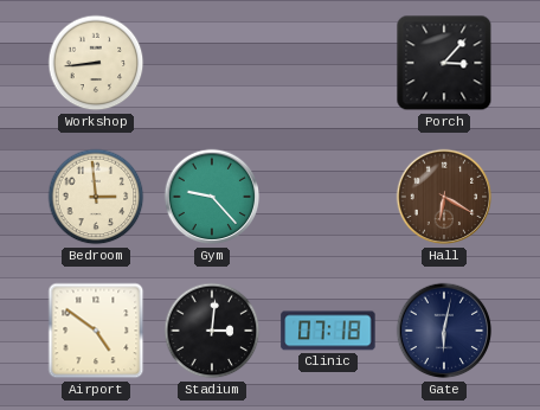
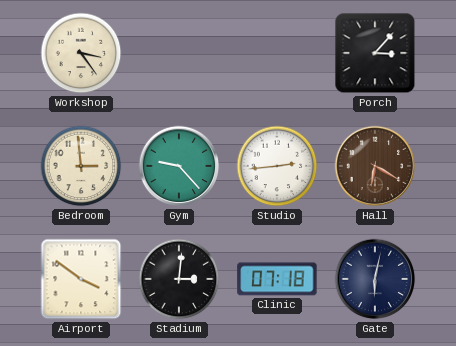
Workshop: 8:44 -> 3:24 (81, 53)
Studio: none -> 2:44 (277, 166)
Airport: 4:51 -> 3:51 (81, 279)
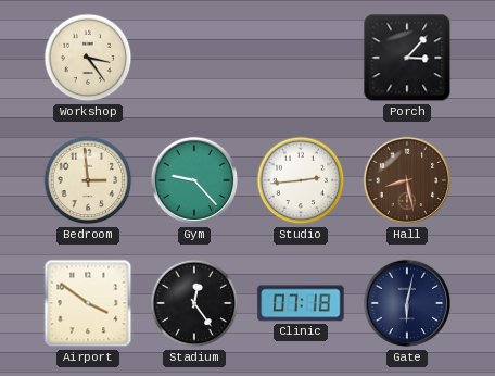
Hall: 6:20 -> 8:28 (407, 180)
Stadium: 3:01 -> 12:24 (194, 303)
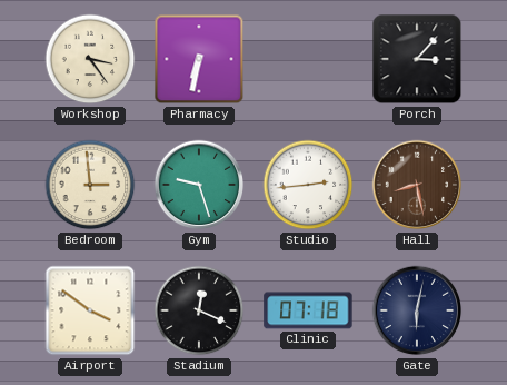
Pharmacy: none -> 6:32 (199, 59)
Gym: 9:23 -> 9:27 (199, 185)
Stadium: 12:24 -> 12:19 (199, 310)
